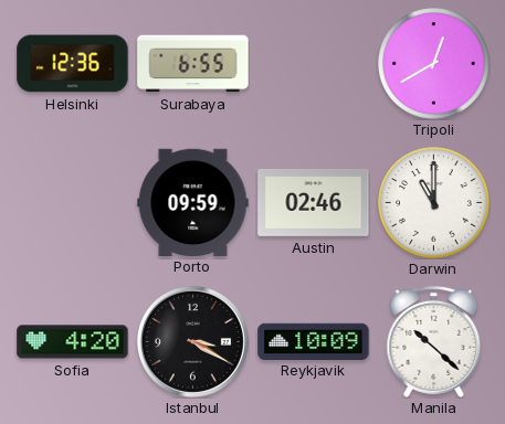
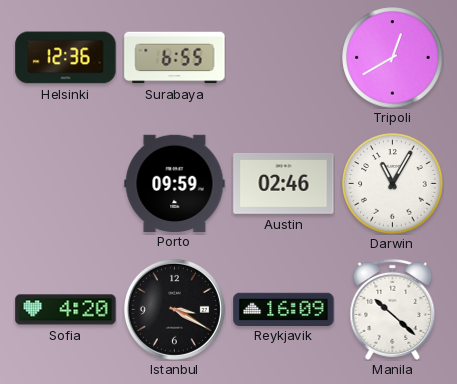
Darwin: 11:00 -> 11:05 (393, 184)
Reykjavik: 10:09 -> 16:09 (284, 309)
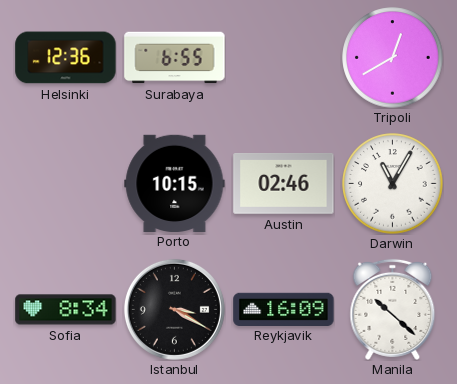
Porto: 09:59 -> 10:15 (175, 183)
Sofia: 4:20 -> 8:34 (66, 310)
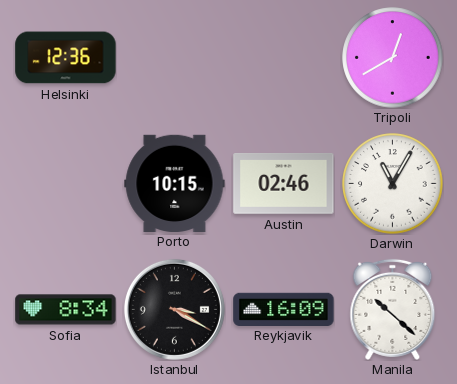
Surabaya: 6:55 -> none (175, 58)
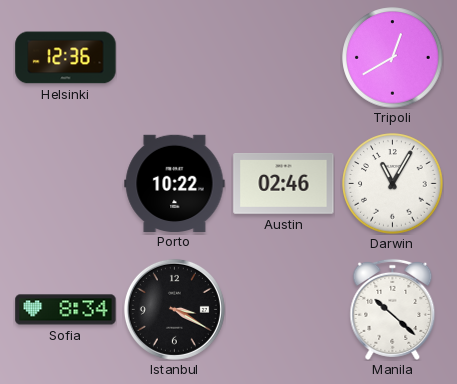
Porto: 10:15 -> 10:22 (175, 183)
Reykjavik: 16:09 -> none (284, 309)
